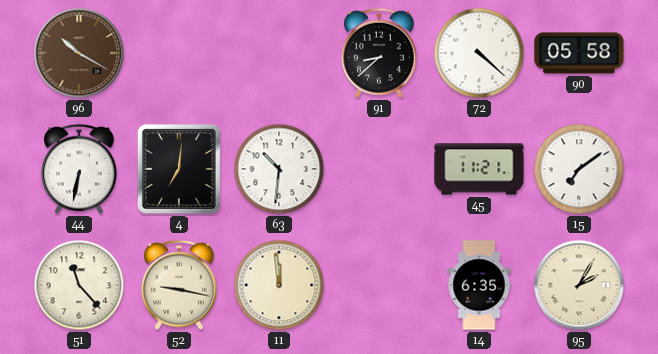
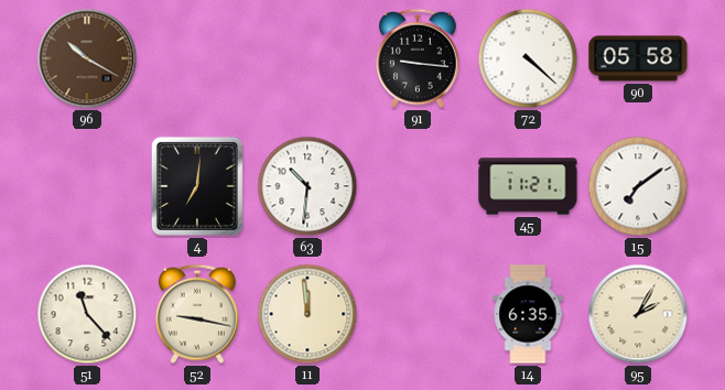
91: 8:38 -> 9:16 (419, 58)
44: 6:32 -> none (80, 169)
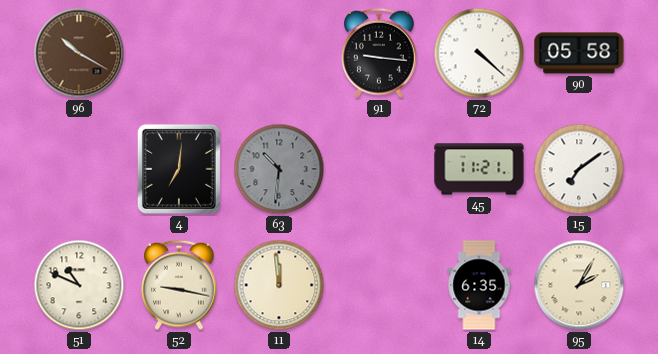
63 dial: white -> grey (279, 169)
51: 11:23 -> 10:49 (79, 285)
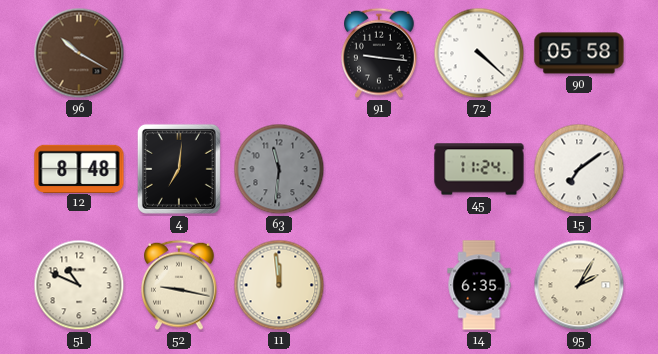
12: none -> 8:48 (79, 168)
63: 10:31 -> 11:31 (279, 169)
45: 11:21 -> 11:24 (479, 169)
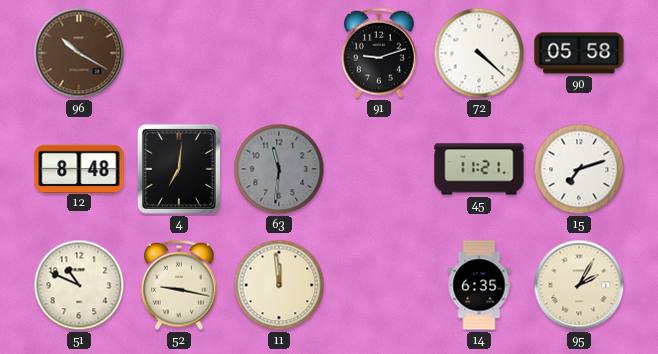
91: 9:16 -> 9:12 (380, 53)
45: 11:24 -> 11:21 (479, 169)
15: 7:09 -> 7:12 (579, 169)
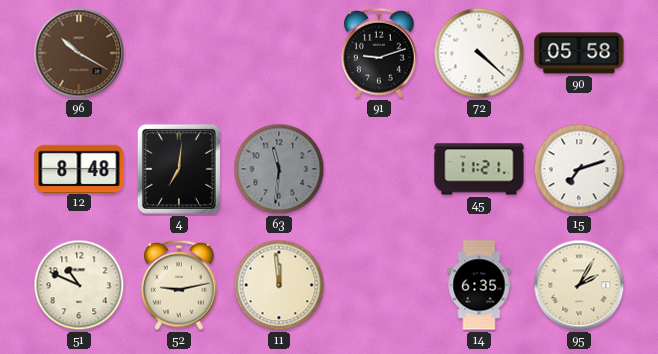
52: 9:17 -> 9:13 (180, 285)
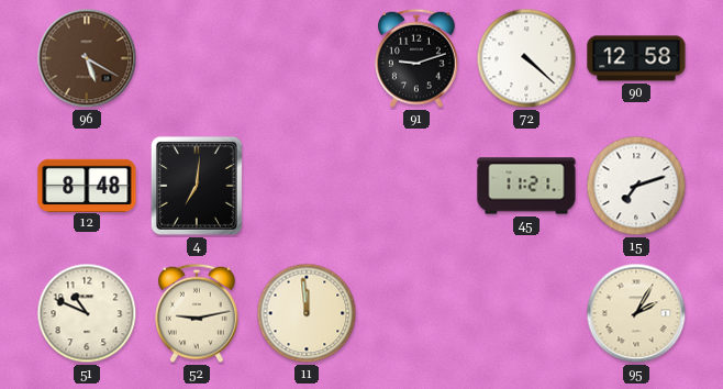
96: 10:20 -> 5:20 (87, 58)
90: 05:58 -> 12:58 (636, 58)
63: 11:31 -> none (279, 169)
14: 6:35 -> none (479, 285)
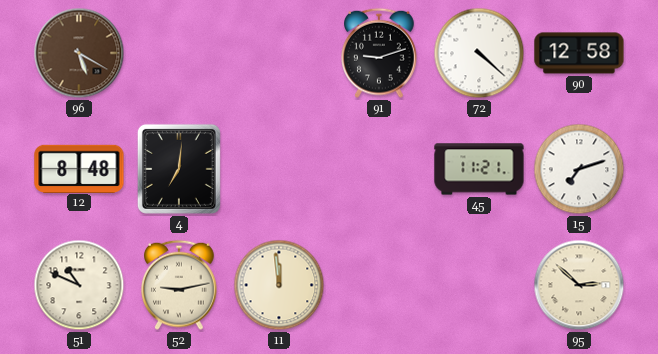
95: 2:05 -> 2:52 (579, 285)
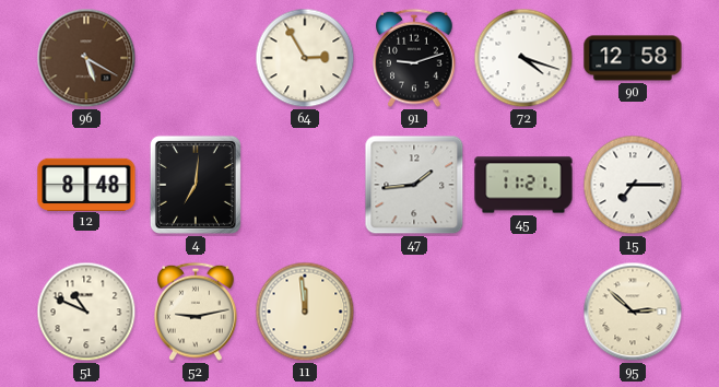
64: none -> 2:55 (305, 58)
72: 4:22 -> 4:18 (523, 58)
47: none -> 1:44 (414, 185)
15: 7:12 -> 7:15 (633, 185)
